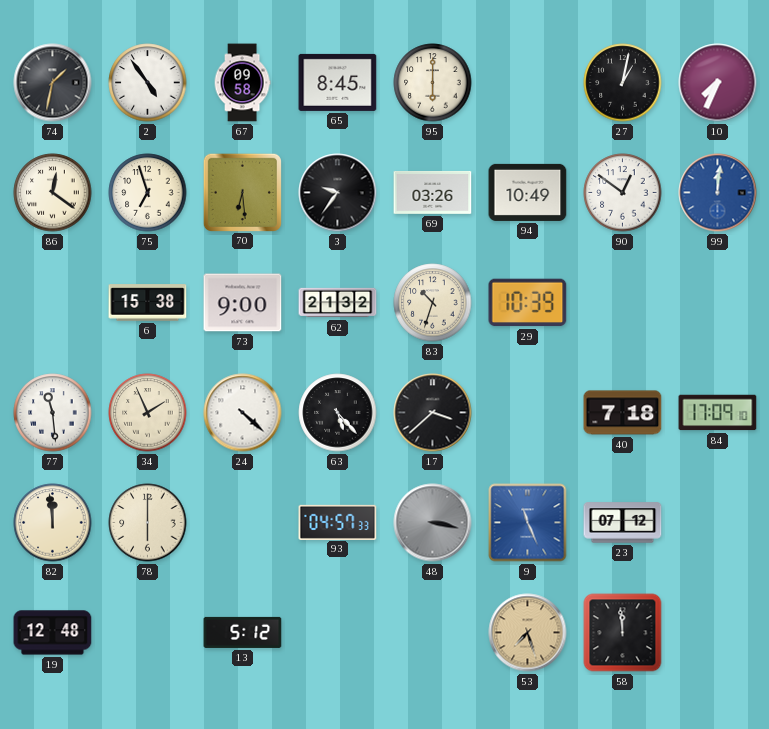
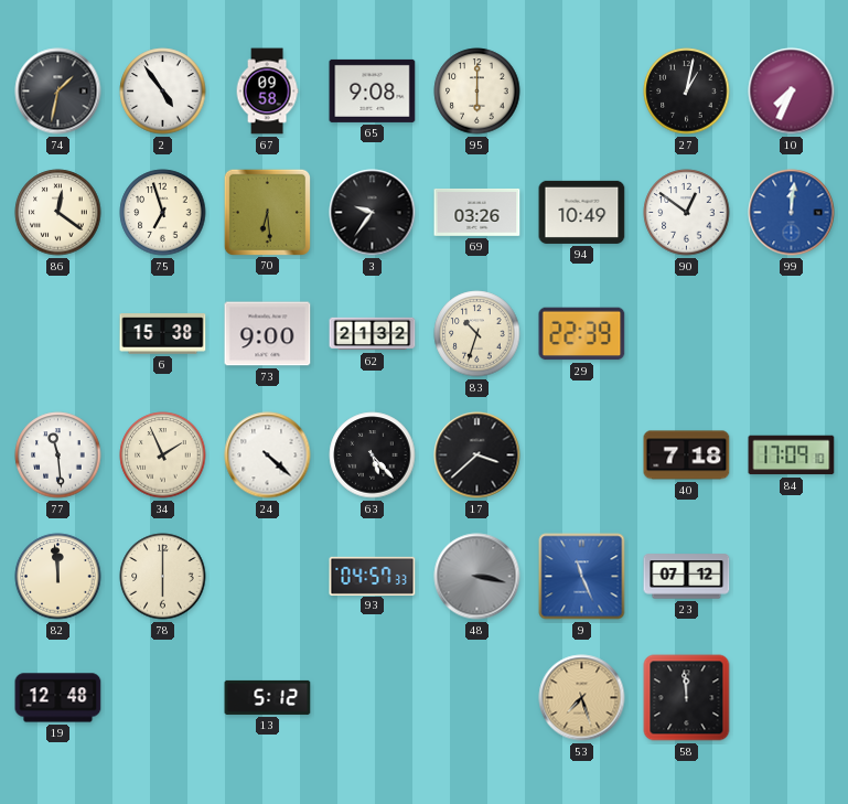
65: 8:45 -> 9:08 (373, 90)
29: 10:39 -> 22:39 (582, 334)
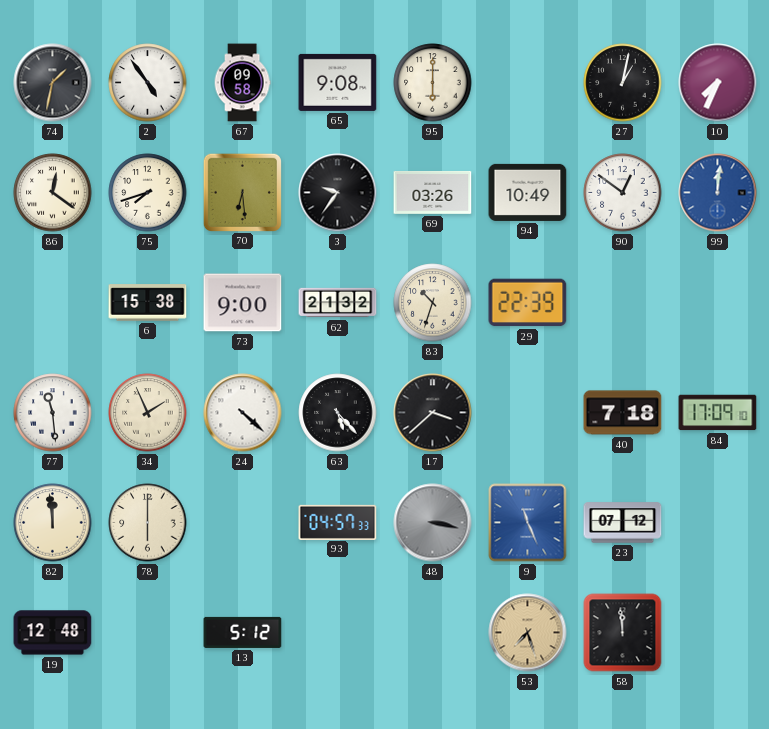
75: 6:57 -> 7:42 (148, 193)
